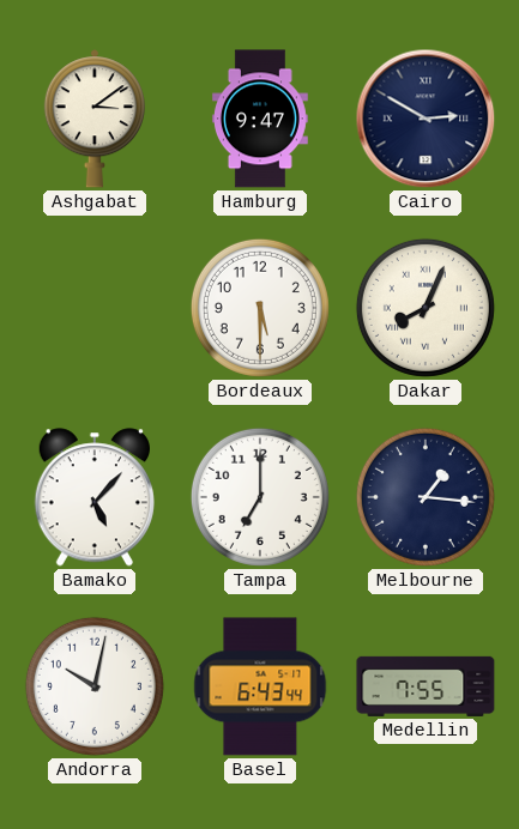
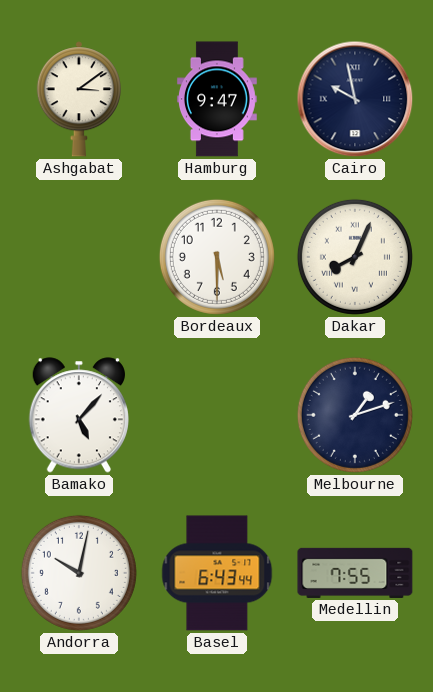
Cairo: 2:50 -> 9:58 (355, 99)
Tampa: 7:00 -> none (260, 497)
Melbourne: 1:16 -> 1:12 (355, 415)
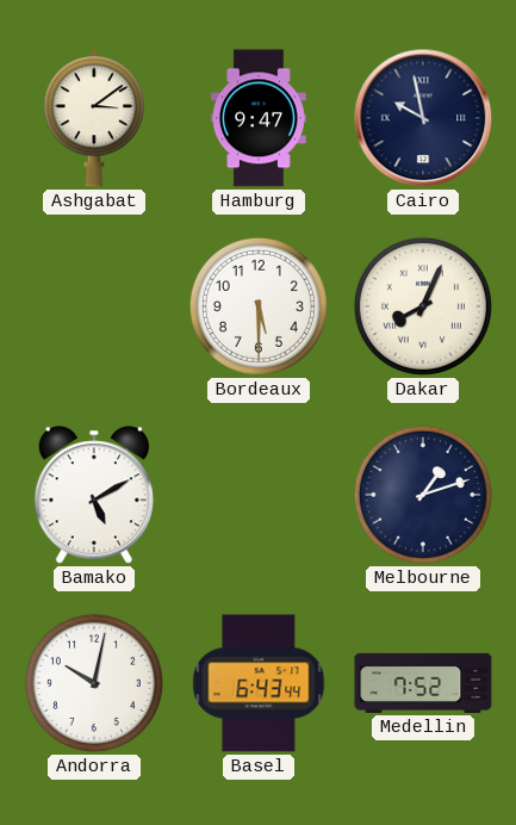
Bamako: 5:07 -> 5:10 (93, 495)
Medellin: 7:55 -> 7:52 (423, 683)
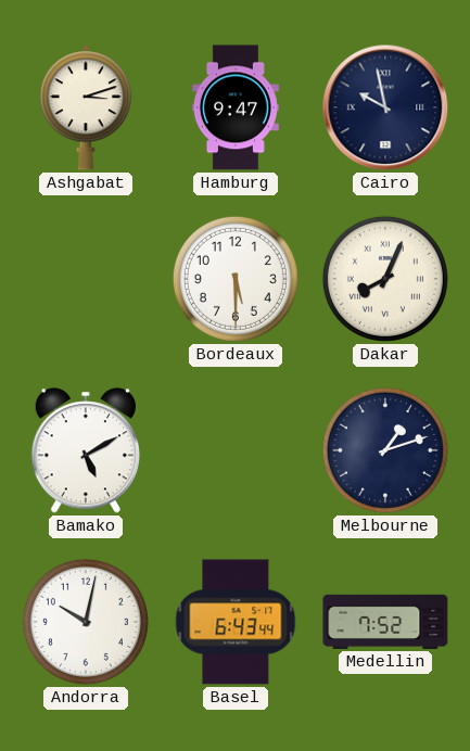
Ashgabat: 3:09 -> 3:12 (86, 107)
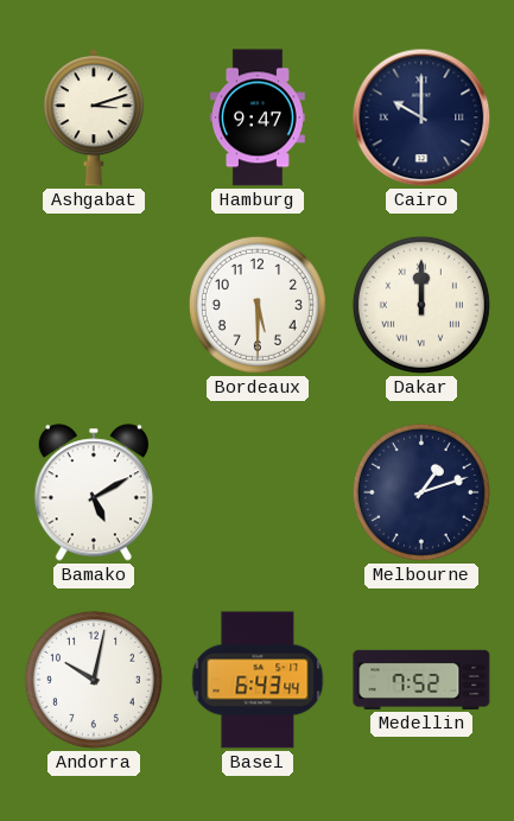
Cairo: 9:58 -> 10:00 (421, 117)
Dakar: 8:04 -> 12:00 (421, 305)
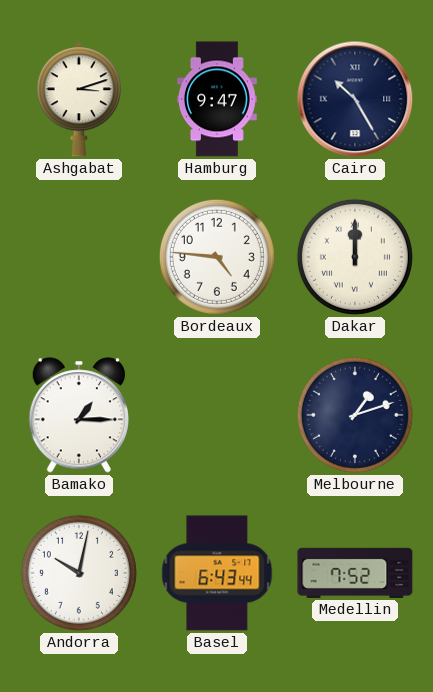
Cairo: 10:00 -> 10:25 (355, 99)
Bordeaux: 5:30 -> 4:46 (217, 257)
Bamako: 5:10 -> 1:15 (78, 415)
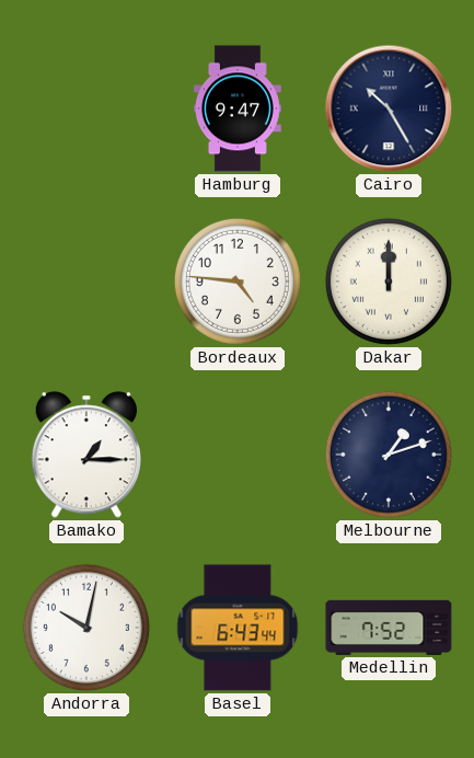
Ashgabat: 3:12 -> none (79, 99)
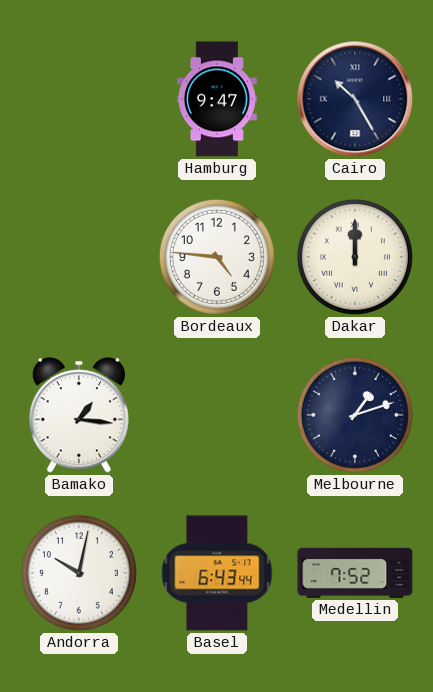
Bamako: 1:15 -> 1:16 (78, 415)
